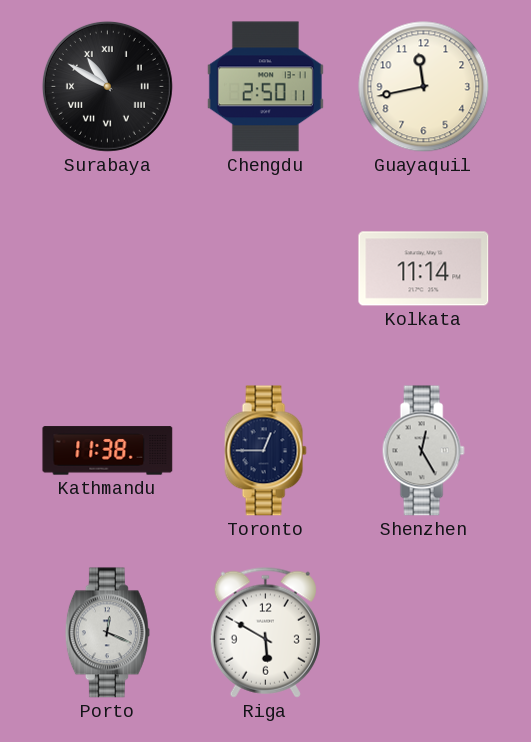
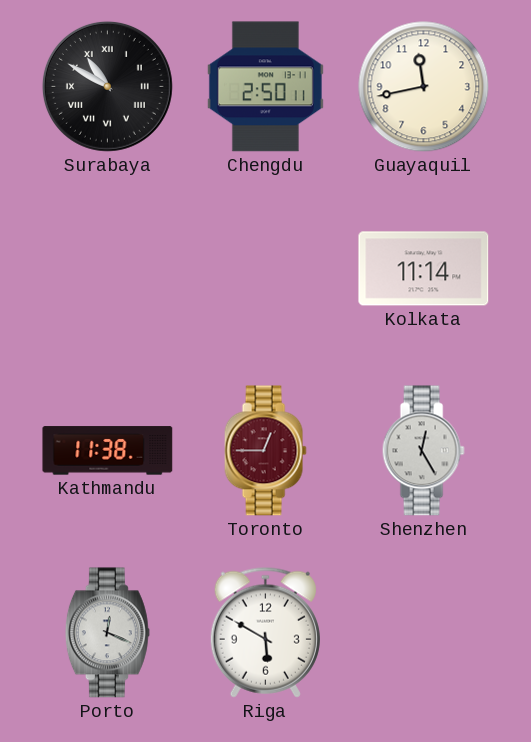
Toronto dial: navy -> burgundy (265, 451)
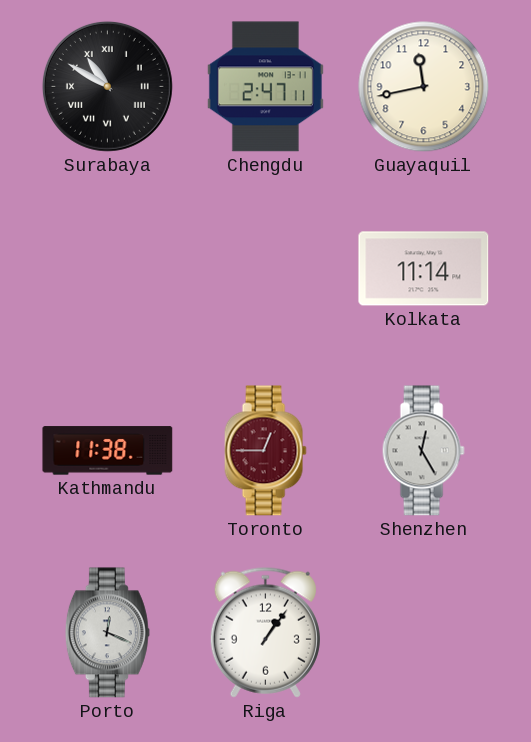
Chengdu: 2:50 -> 2:47 (265, 87)
Riga: 5:50 -> 1:06 (265, 632)
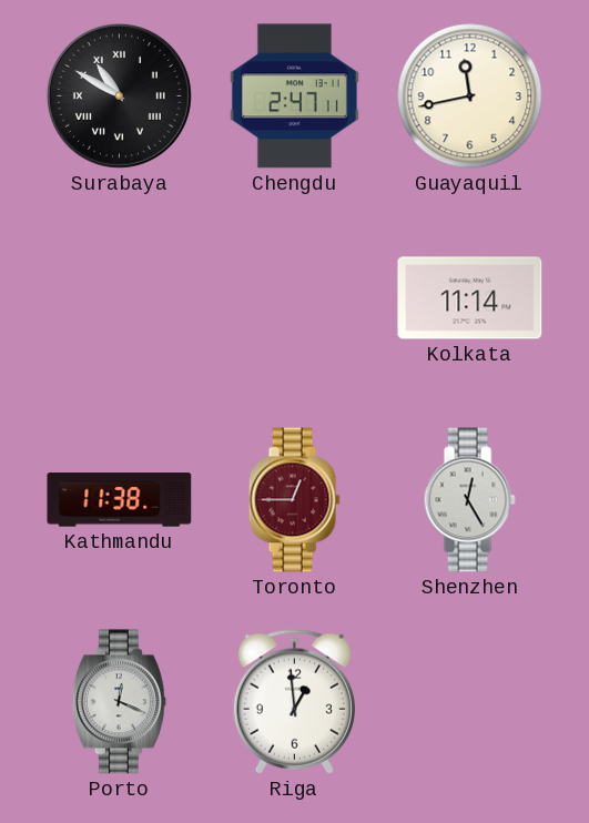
Riga: 1:06 -> 12:59 (294, 701)
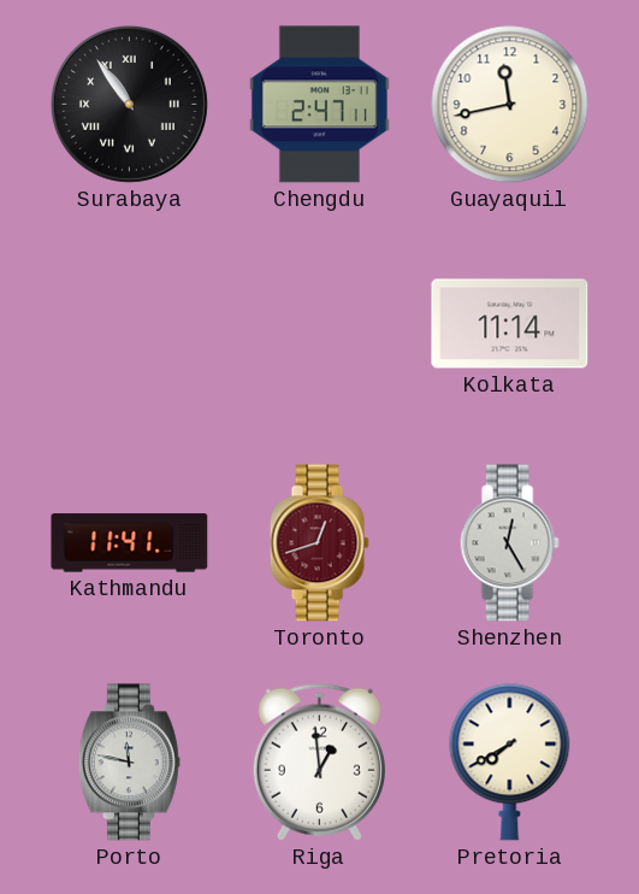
Surabaya: 10:50 -> 10:54 (129, 104)
Kathmandu: 11:38 -> 11:41 (130, 543)
Toronto: 12:45 -> 12:42 (319, 543)
Porto: 12:19 -> 11:47 (129, 763)
Pretoria: none -> 7:40 (510, 763)
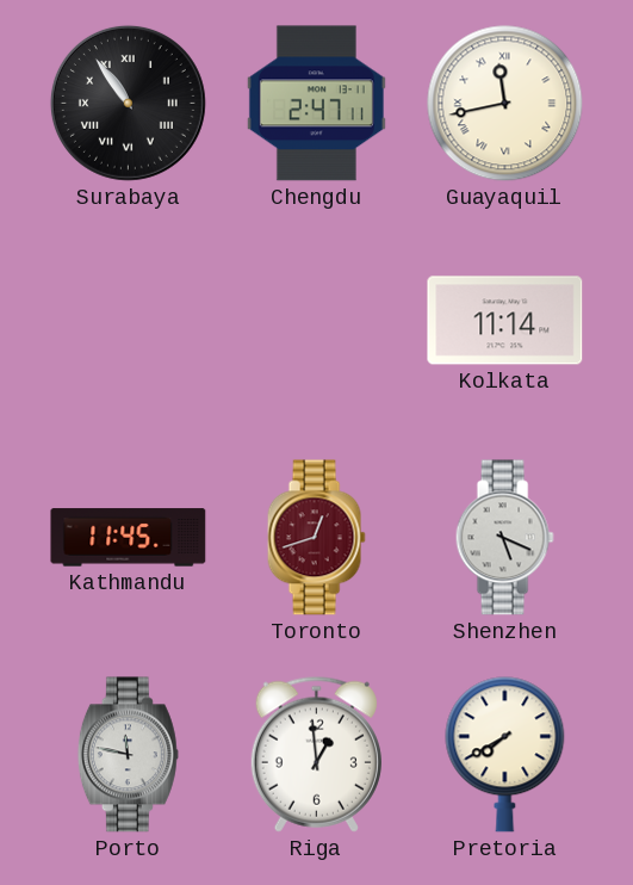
Guayaquil numerals: Arabic -> Roman (505, 104)
Kathmandu: 11:41 -> 11:45 (129, 538)
Shenzhen: 12:25 -> 5:19 (504, 538)
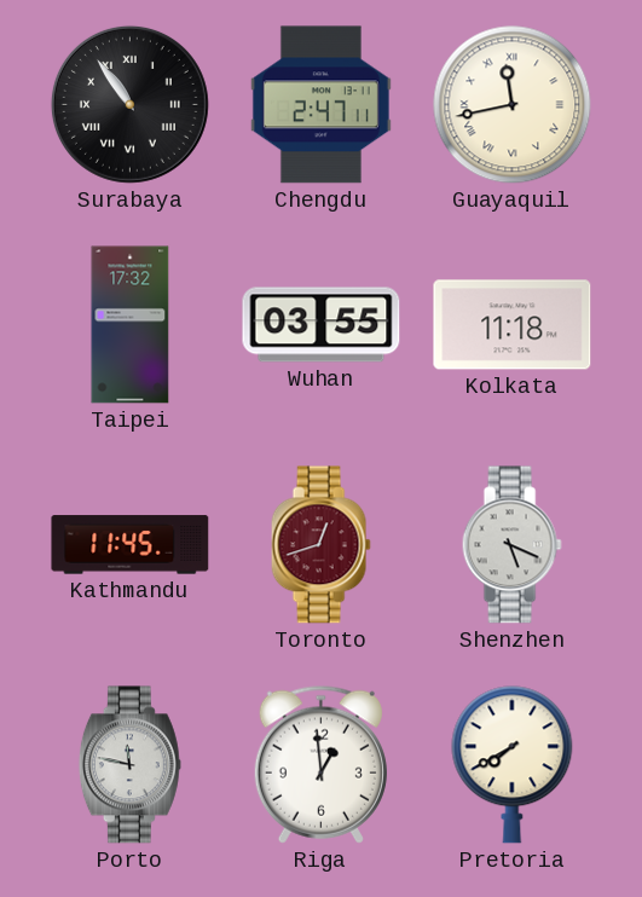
Taipei: none -> 17:32 (131, 325)
Wuhan: none -> 03:55 (322, 325)
Kolkata: 11:14 -> 11:18 (513, 325)
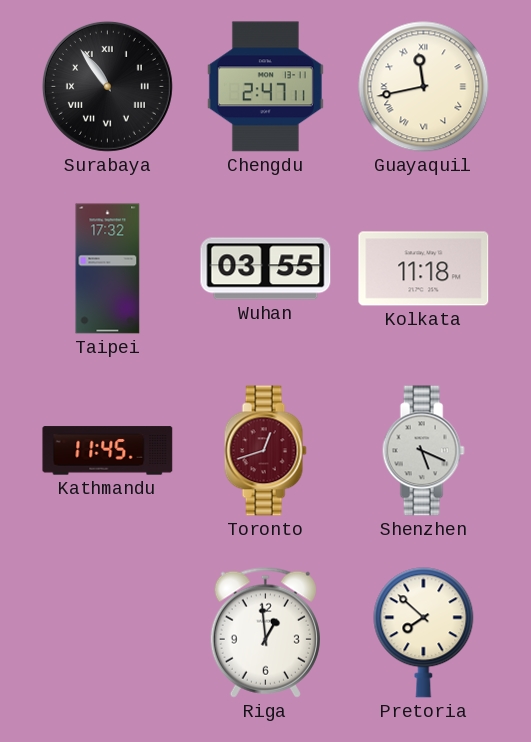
Porto: 11:47 -> none (129, 765)
Pretoria: 7:40 -> 7:52 (424, 633)
